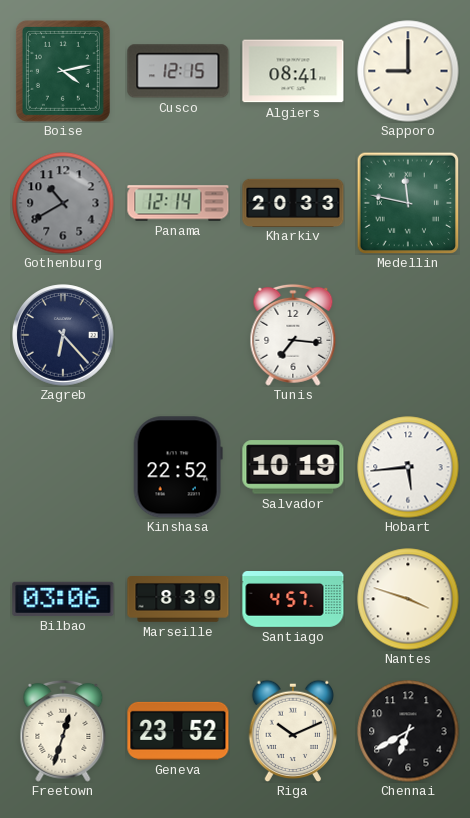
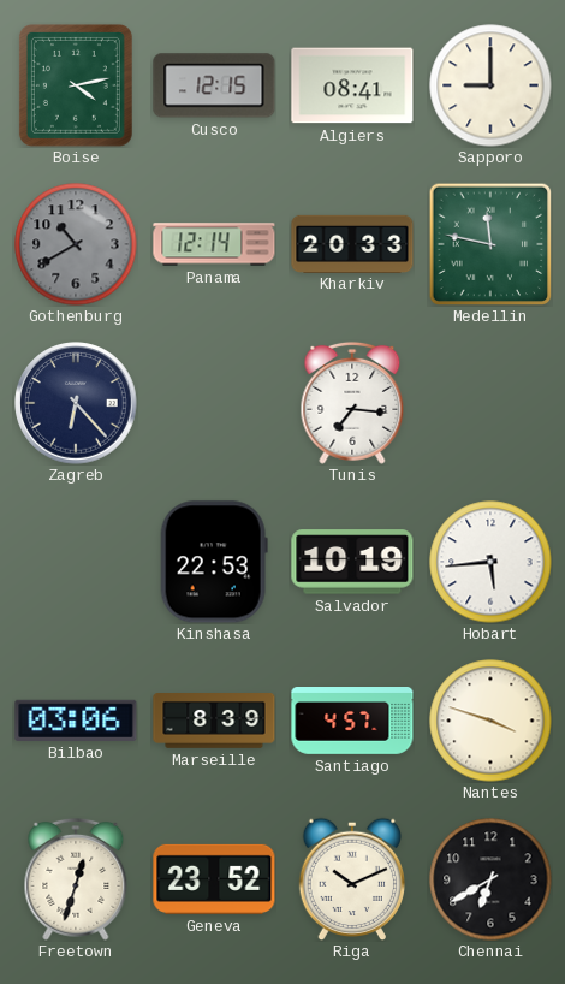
Kinshasa: 22:52 -> 22:53 (214, 562)
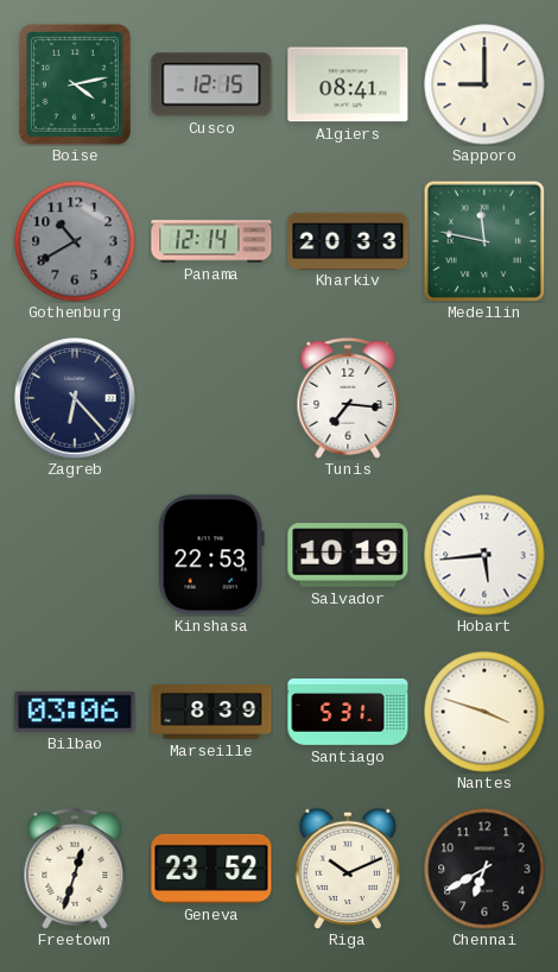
Santiago: 4:57 -> 5:31 (348, 713)
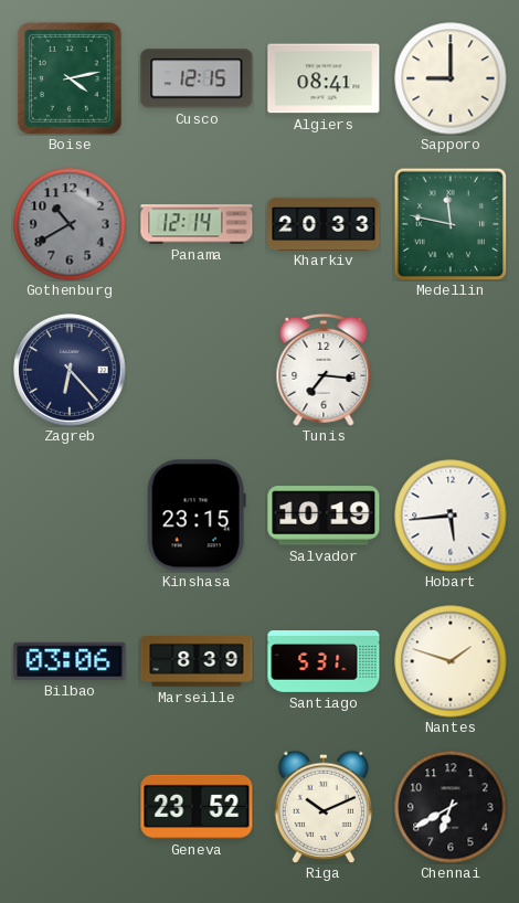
Kinshasa: 22:53 -> 23:15 (197, 516)
Nantes: 3:48 -> 1:48 (451, 661)
Freetown: 12:33 -> none (75, 869)
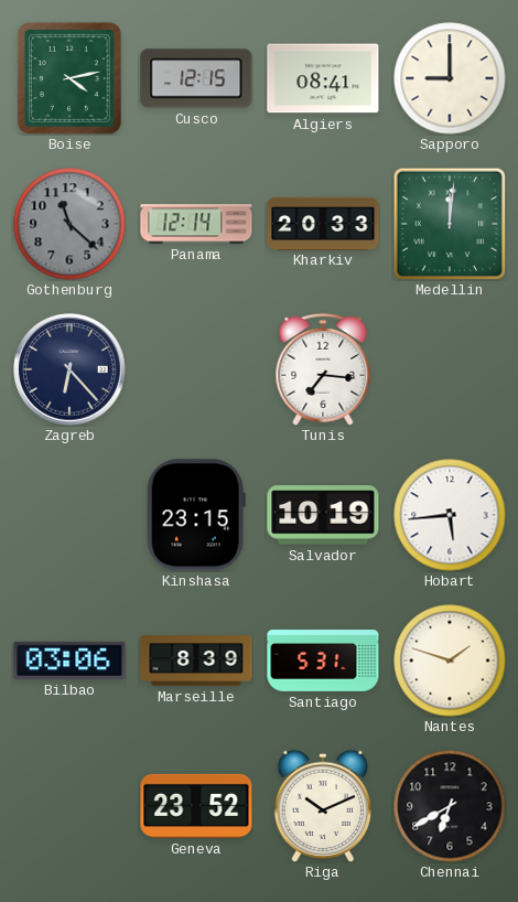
Gothenburg: 10:40 -> 11:22 (69, 224)
Medellin: 11:47 -> 12:01 (450, 224)
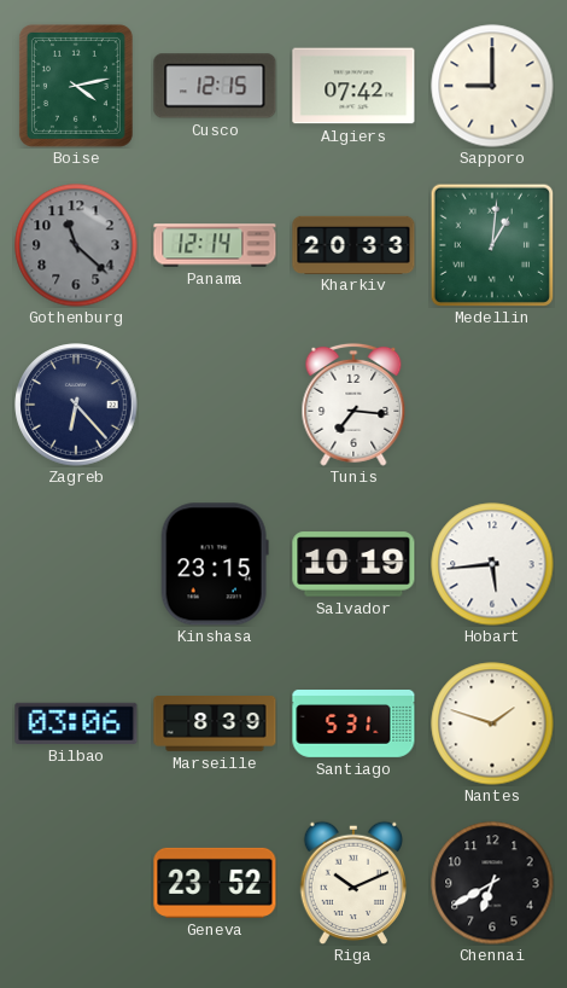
Algiers: 08:41 -> 07:42 (353, 86)
Medellin: 12:01 -> 1:01 (492, 245)
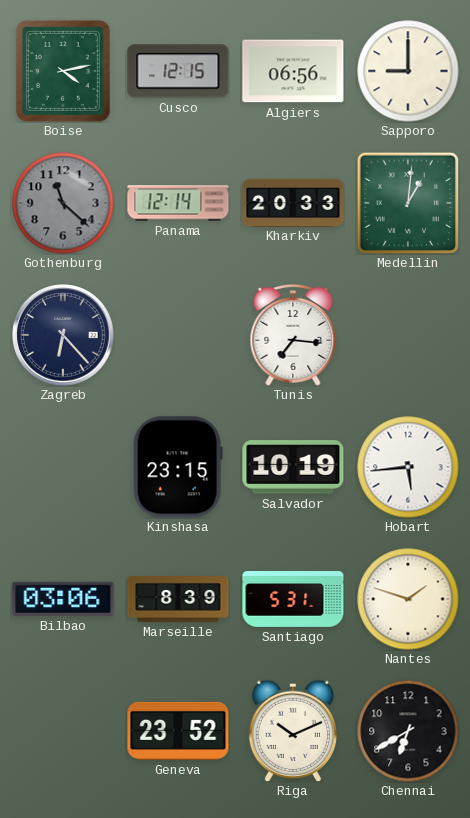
Algiers: 07:42 -> 06:56 (293, 71)
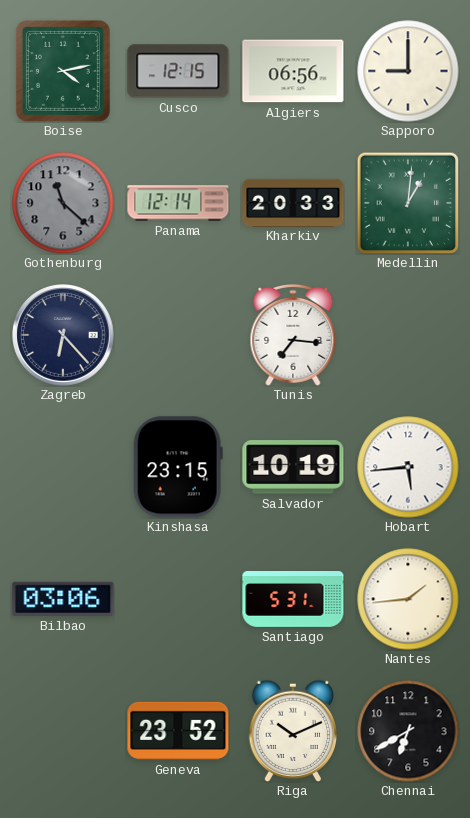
Marseille: 8:39 -> none (178, 600)
Nantes: 1:48 -> 1:44 (408, 599)
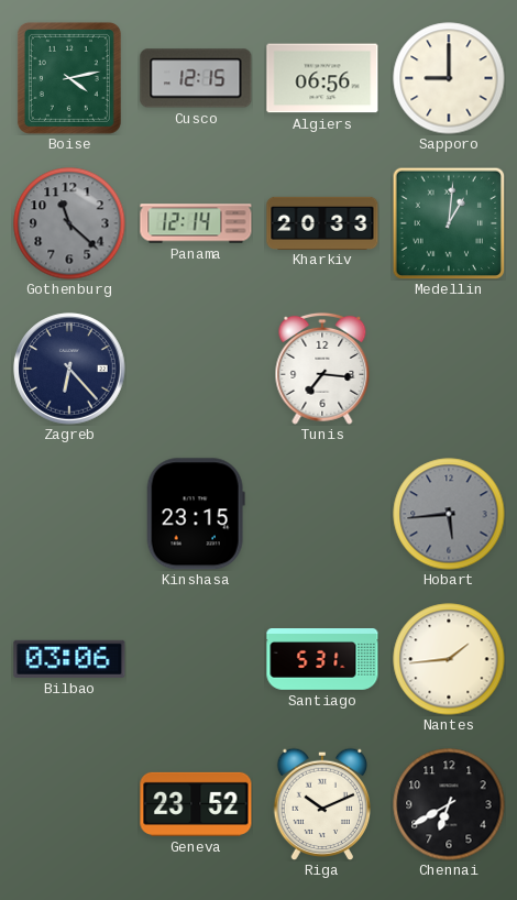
Salvador: 10:19 -> none (293, 467)
Hobart dial: white -> grey (449, 514)
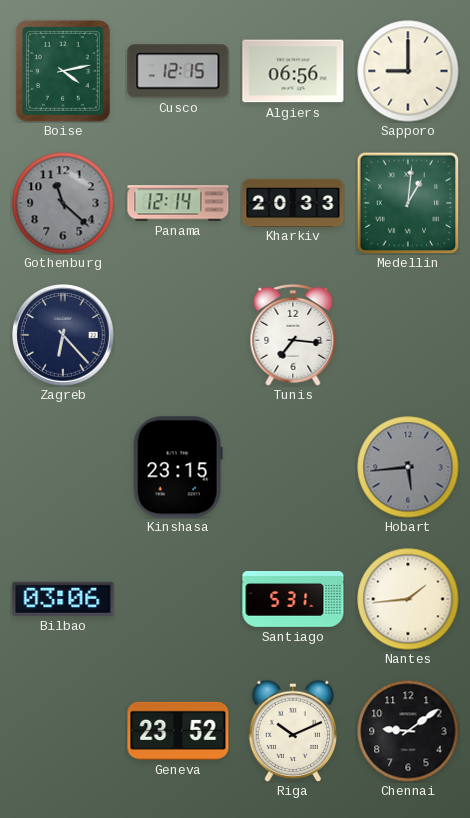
Chennai: 6:40 -> 9:09 (408, 731)
